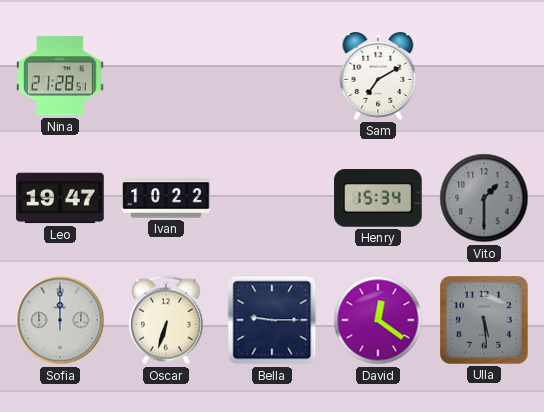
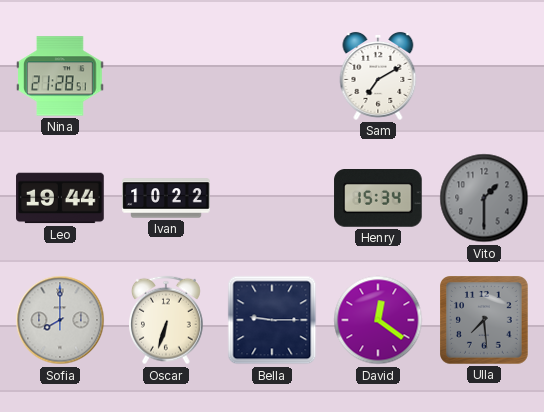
Leo: 19:47 -> 19:44 (60, 198)
Sofia: 12:00 -> 8:00 (60, 320)
Ulla: 5:29 -> 7:29 (485, 321)
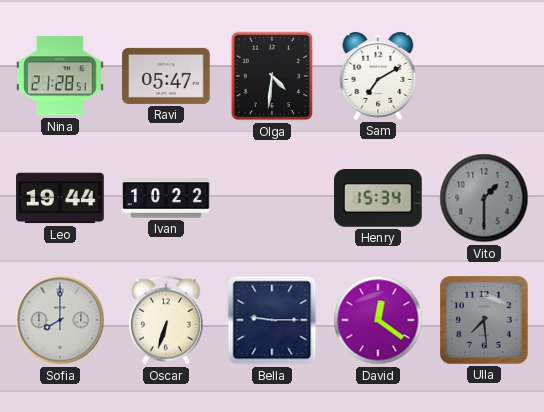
Ravi: none -> 05:47 (166, 76)
Olga: none -> 4:31 (272, 76)
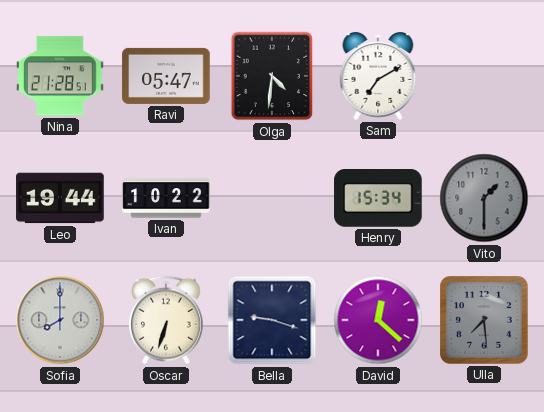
Bella: 9:15 -> 9:18 (272, 320)
David: 12:21 -> 12:22 (378, 320)
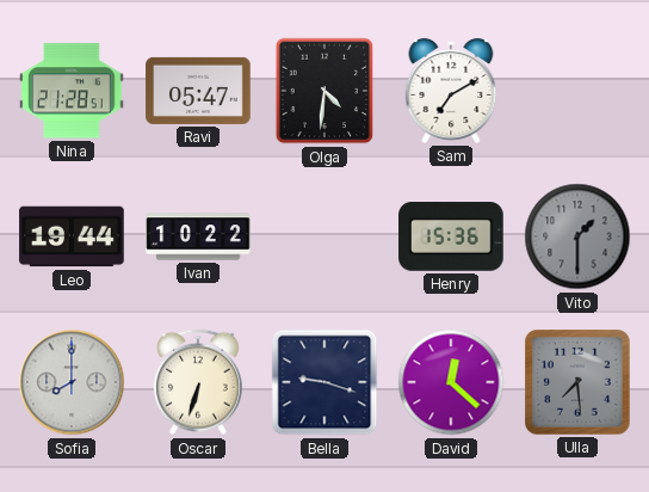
Henry: 15:34 -> 15:36 (451, 238)
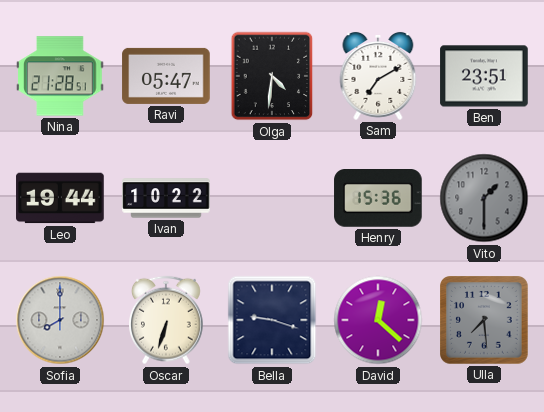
Ben: none -> 23:51 (484, 76)
